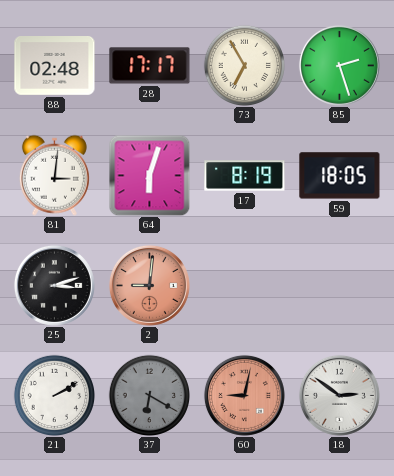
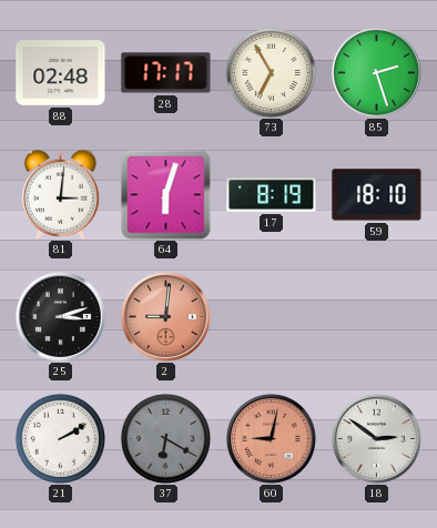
59: 18:05 -> 18:10 (377, 195)
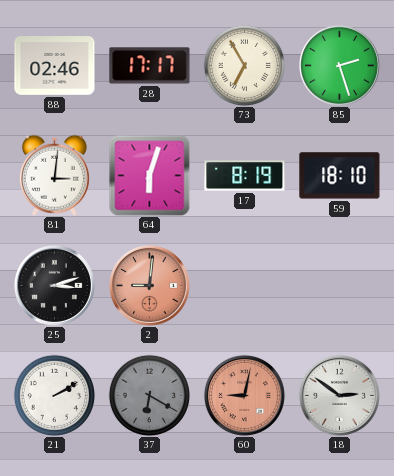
88: 02:48 -> 02:46 (55, 66)
